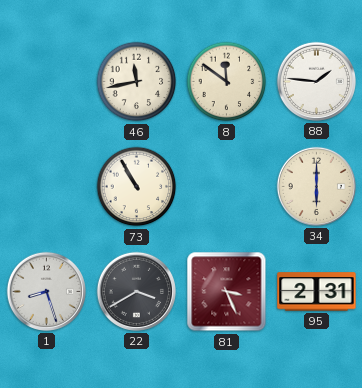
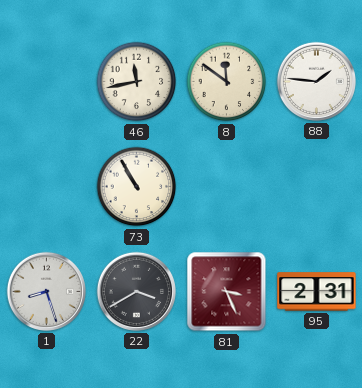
34: 6:00 -> none (316, 186)
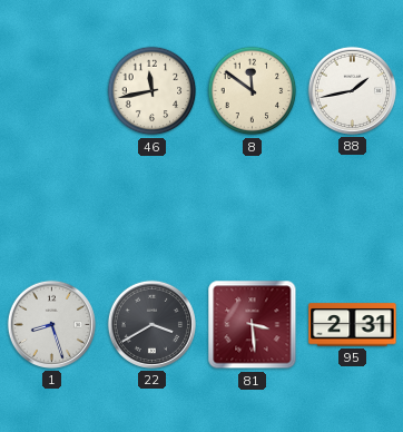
88: 1:46 -> 1:43 (352, 90)
73: 10:55 -> none (137, 187)
81: 3:26 -> 3:29 (253, 325)
